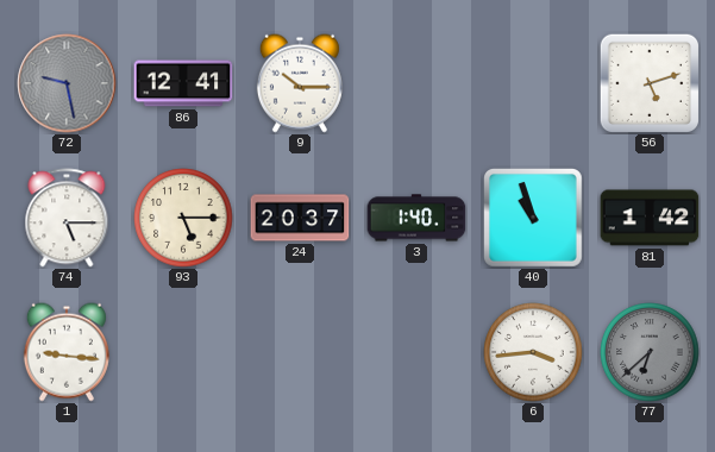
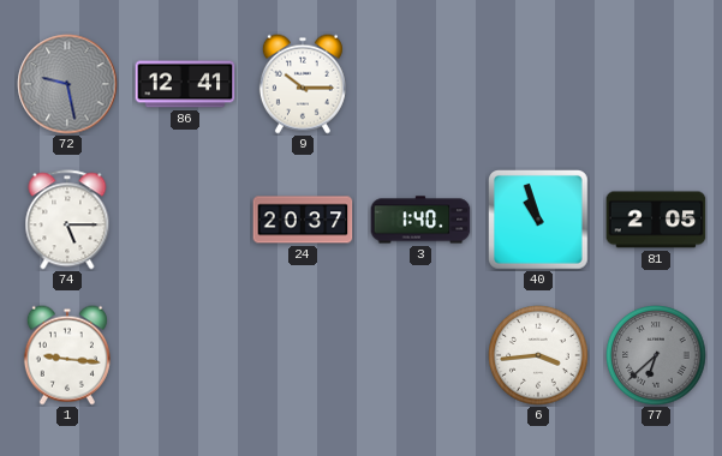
56: 5:12 -> none (648, 82)
93: 5:15 -> none (183, 218)
81: 1:42 -> 2:05 (656, 220)
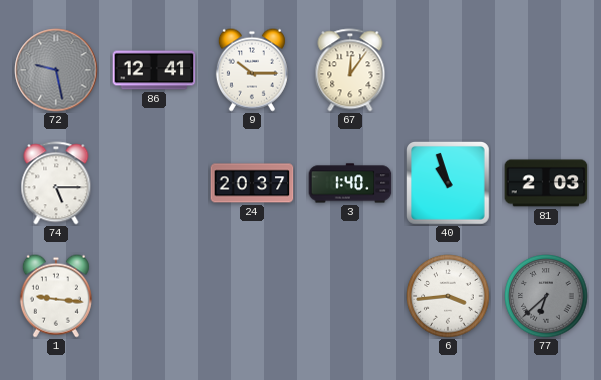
67: none -> 12:06 (350, 70)
81: 2:05 -> 2:03 (546, 183)
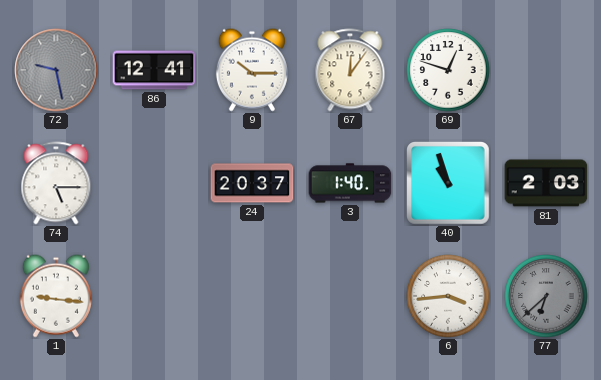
69: none -> 12:48 (448, 70)
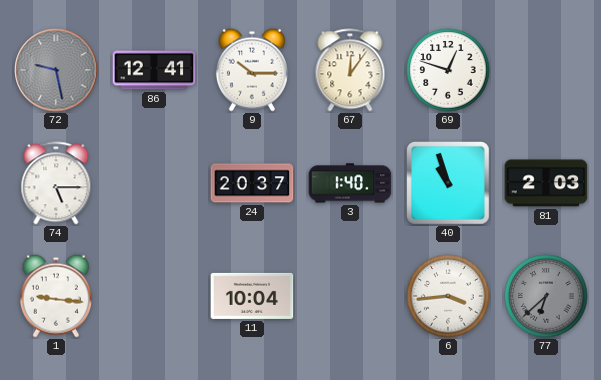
11: none -> 10:04 (252, 296)
